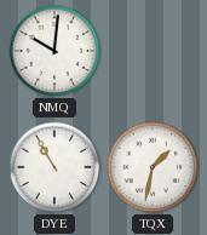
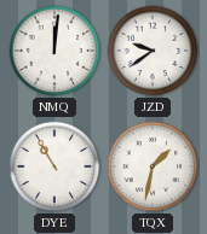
NMQ: 10:01 -> 12:01 (54, 51)
JZD: none -> 9:39 (153, 51)
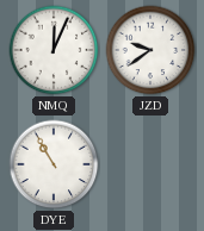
NMQ: 12:01 -> 12:04 (54, 50)
TQX: 1:32 -> none (153, 166)
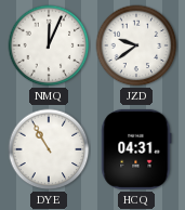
HCQ: none -> 04:31 (136, 149)
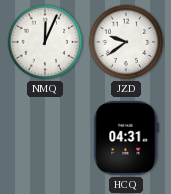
DYE: 10:55 -> none (49, 149)
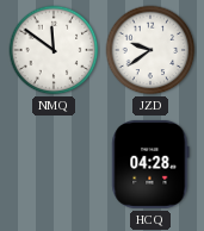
NMQ: 12:04 -> 11:51 (54, 50)
HCQ: 04:31 -> 04:28 (150, 164)
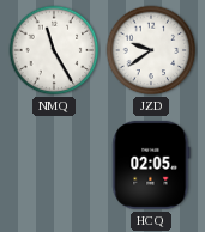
NMQ: 11:51 -> 11:25 (54, 50)
HCQ: 04:28 -> 02:05 (151, 165)
